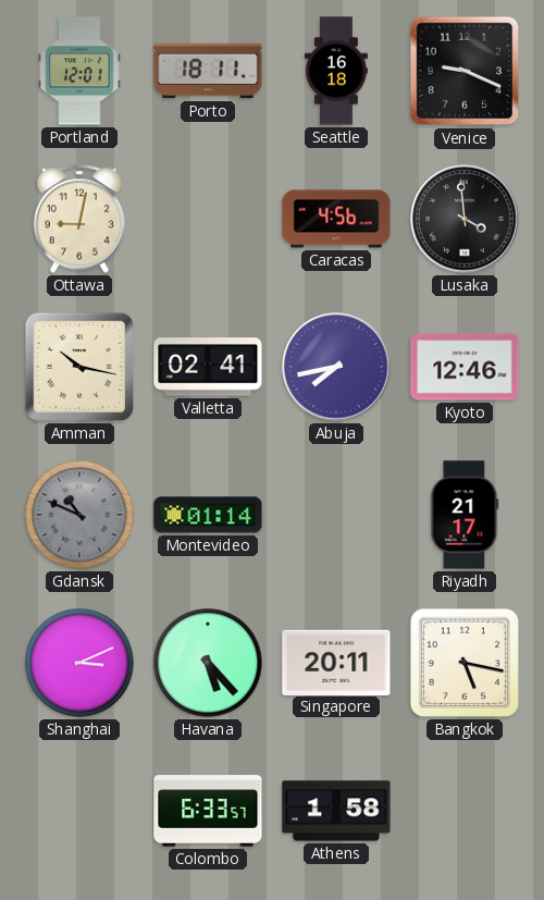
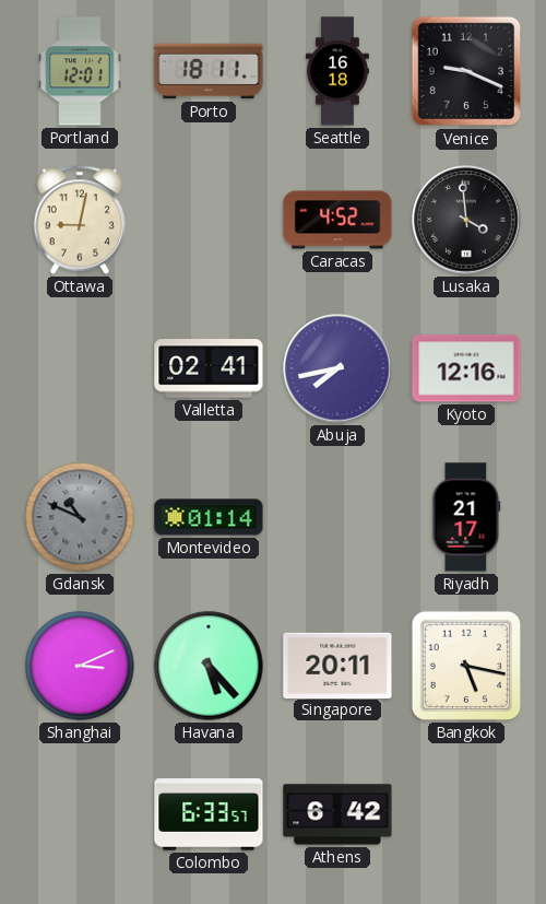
Caracas: 4:56 -> 4:52 (337, 220)
Amman: 10:17 -> none (79, 367)
Kyoto: 12:46 -> 12:16 (466, 368)
Athens: 1:58 -> 6:42 (337, 814)
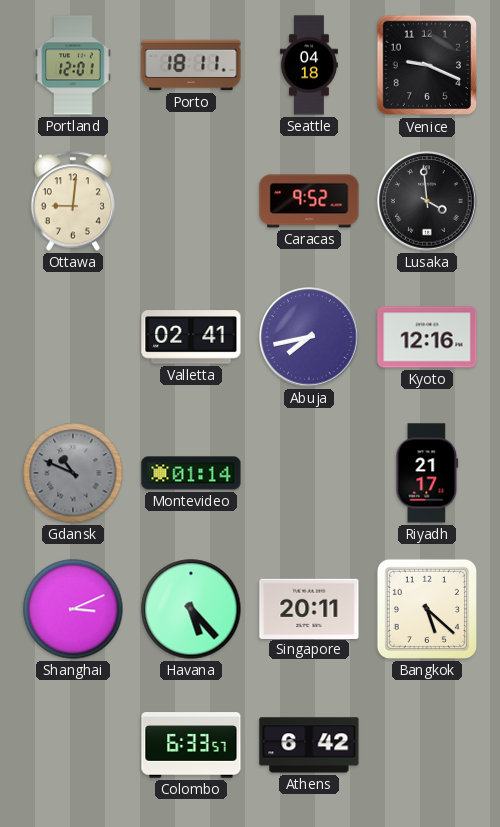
Seattle: 16:18 -> 04:18 (309, 65)
Ottawa: 9:02 -> 9:01 (72, 201)
Caracas: 4:52 -> 9:52 (309, 201)
Bangkok: 5:17 -> 5:22 (427, 609)
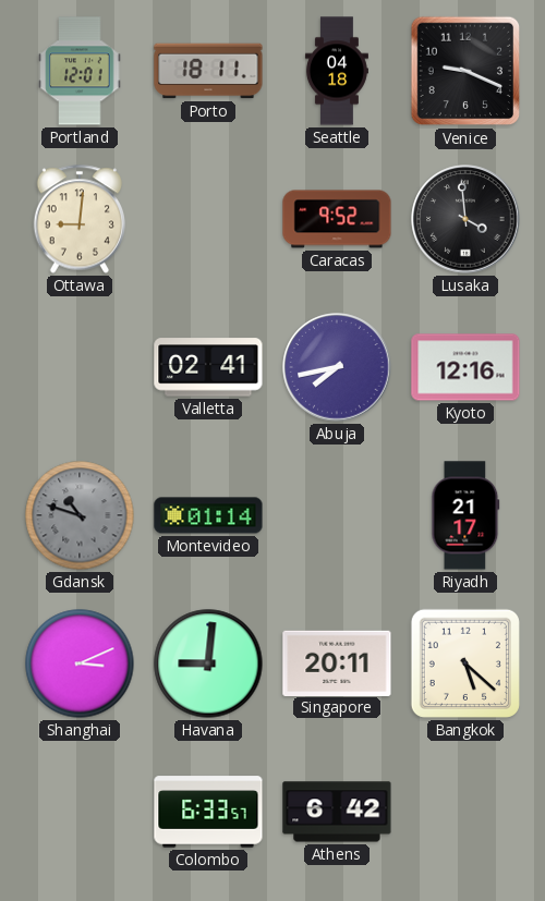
Gdansk: 10:49 -> 10:48 (80, 515)
Havana: 5:23 -> 9:01 (208, 663)
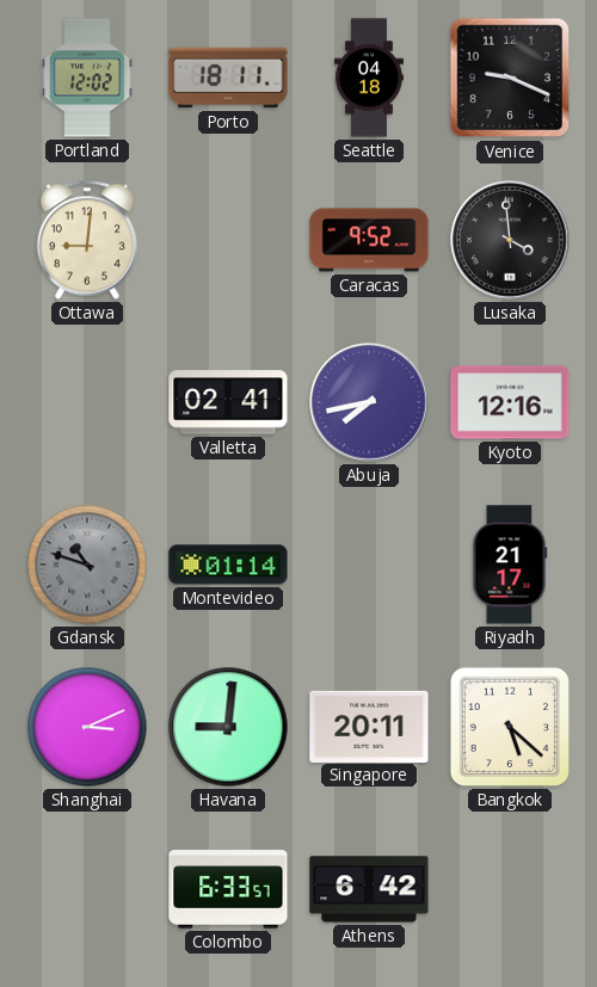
Portland: 12:01 -> 12:02 (87, 78)
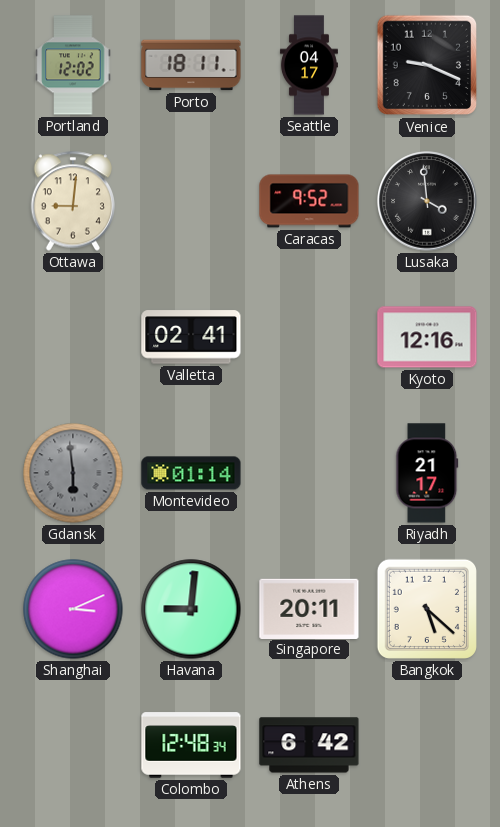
Seattle: 04:18 -> 04:17 (309, 65)
Abuja: 7:43 -> none (369, 402)
Gdansk: 10:48 -> 5:59 (73, 473)
Colombo: 6:33 -> 12:48 (191, 745)
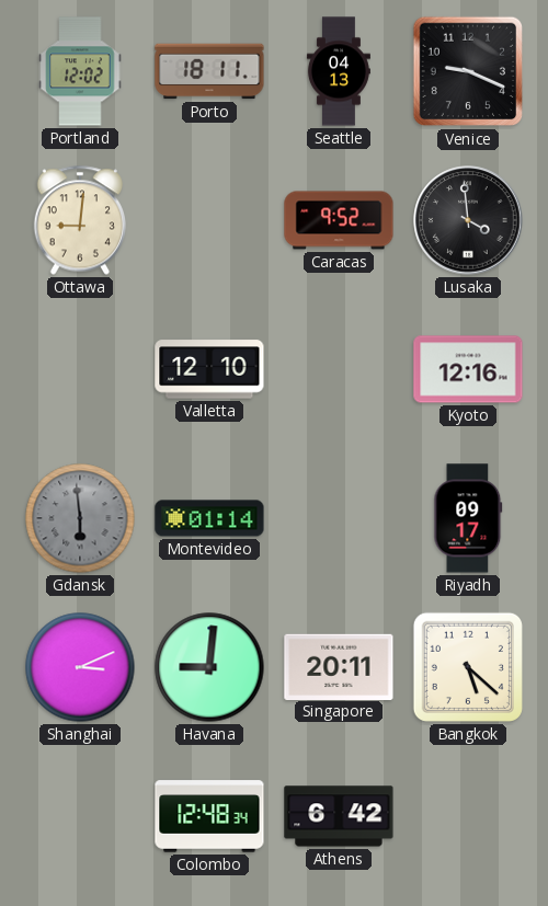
Seattle: 04:17 -> 04:13 (339, 71)
Valletta: 02:41 -> 12:10 (209, 369)
Riyadh: 21:17 -> 09:17 (468, 518)
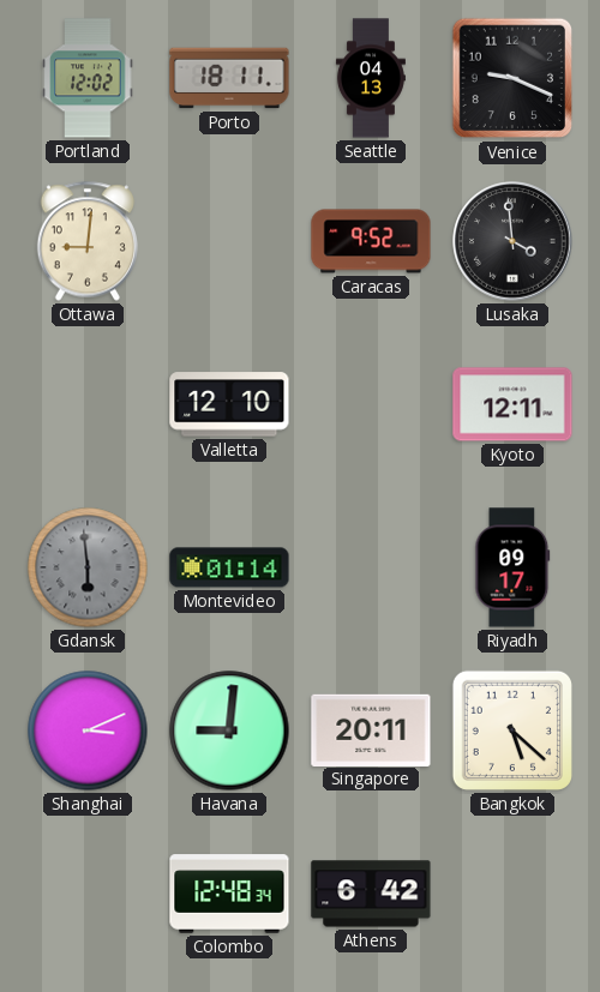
Kyoto: 12:16 -> 12:11 (512, 404)
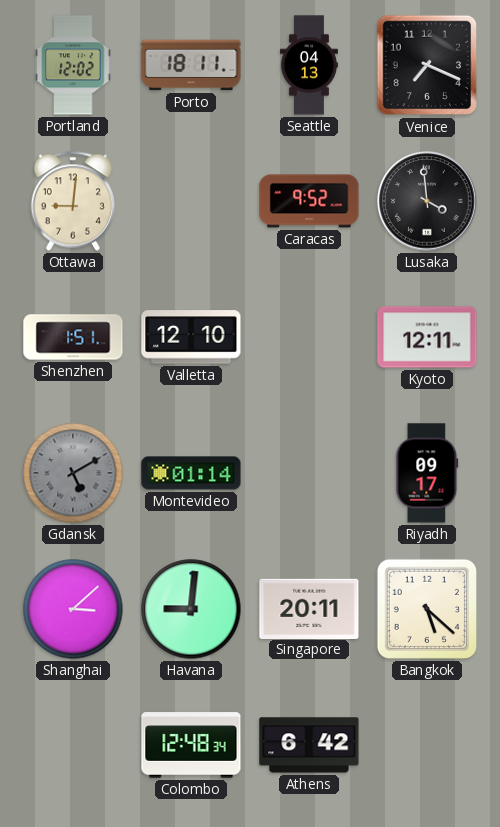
Venice: 9:19 -> 7:19 (427, 65)
Shenzhen: none -> 1:51 (73, 337)
Gdansk: 5:59 -> 5:10 (73, 473)
Shanghai: 3:11 -> 3:08 (73, 609)
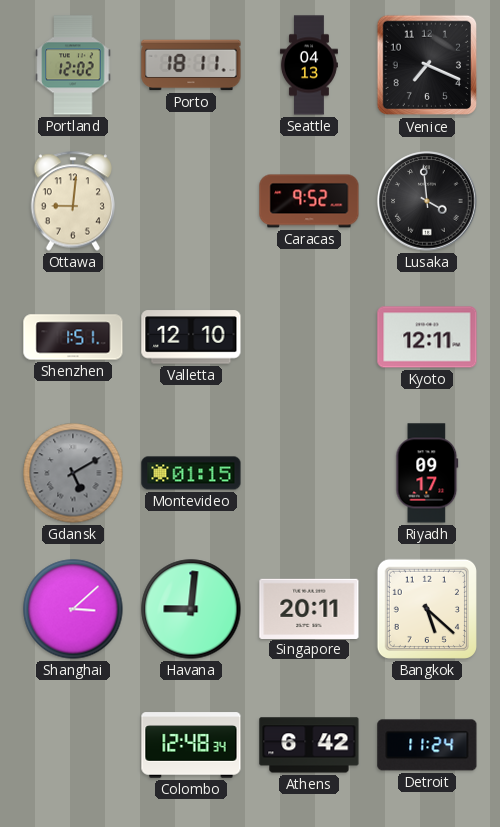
Montevideo: 01:14 -> 01:15 (191, 473)
Detroit: none -> 11:24 (427, 745)
